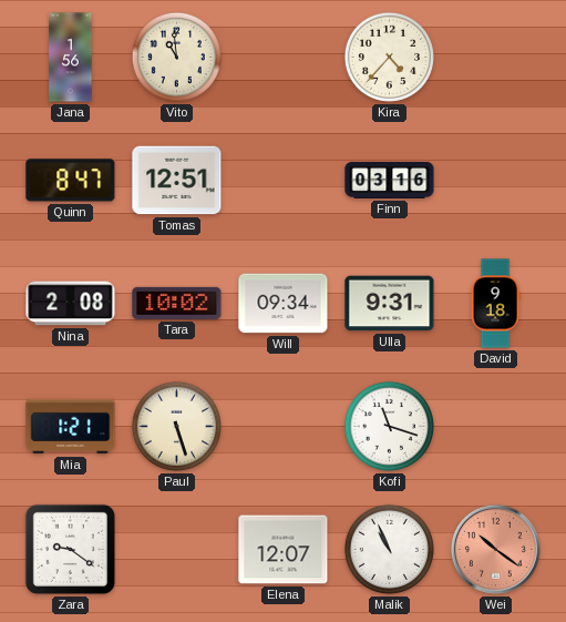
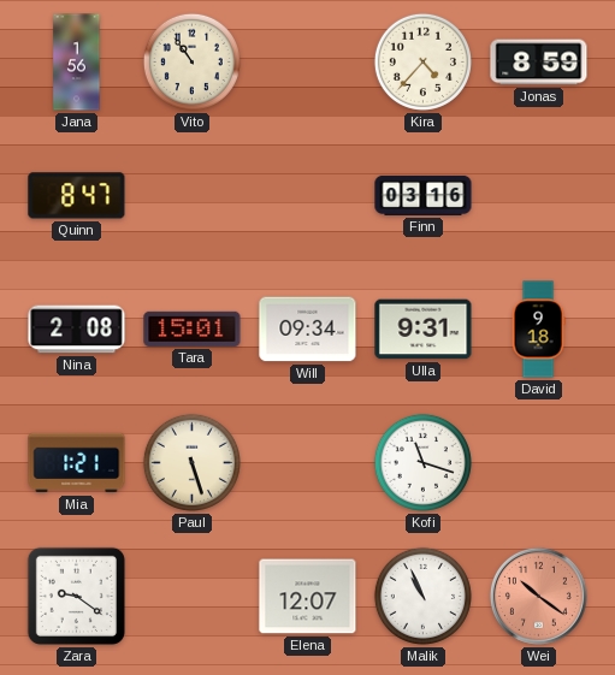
Vito: 10:59 -> 10:54 (191, 61)
Jonas: none -> 8:59 (539, 63)
Tomas: 12:51 -> none (177, 181)
Tara: 10:02 -> 15:01 (193, 328)
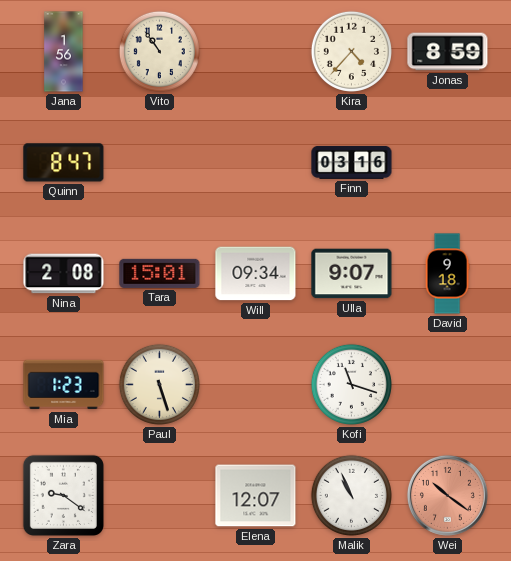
Ulla: 9:31 -> 9:07 (352, 274)
Mia: 1:21 -> 1:23 (64, 385)
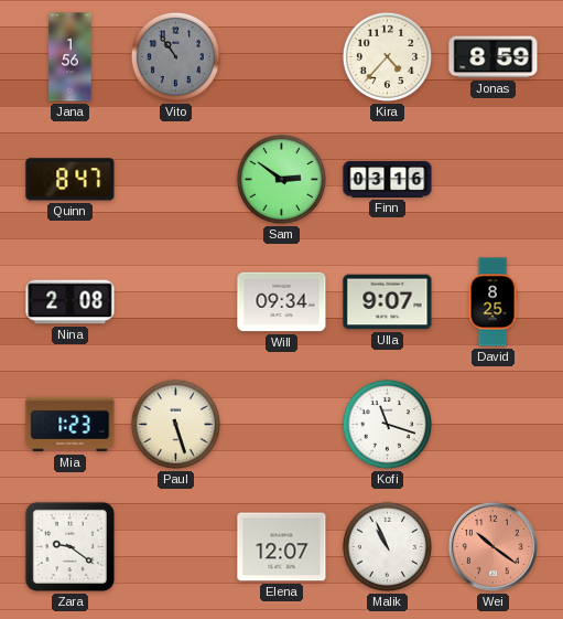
Vito dial: cream -> grey (175, 56)
Sam: none -> 2:51 (281, 179)
Tara: 15:01 -> none (160, 273)
David: 9:18 -> 8:25 (492, 302)
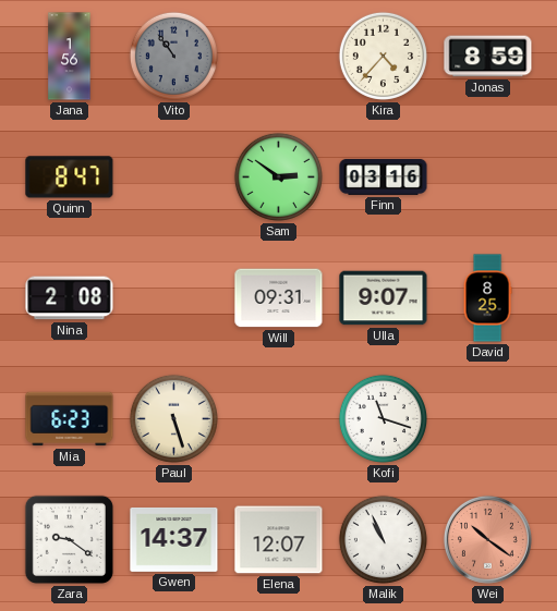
Will: 09:34 -> 09:31 (279, 298)
Mia: 1:23 -> 6:23 (70, 419)
Gwen: none -> 14:37 (174, 539)
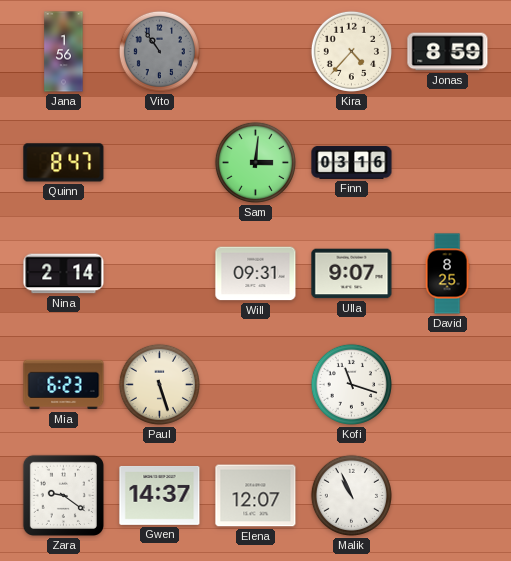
Sam: 2:51 -> 3:01 (255, 162)
Nina: 2:08 -> 2:14 (64, 274)
Wei: 10:21 -> none (487, 539)
